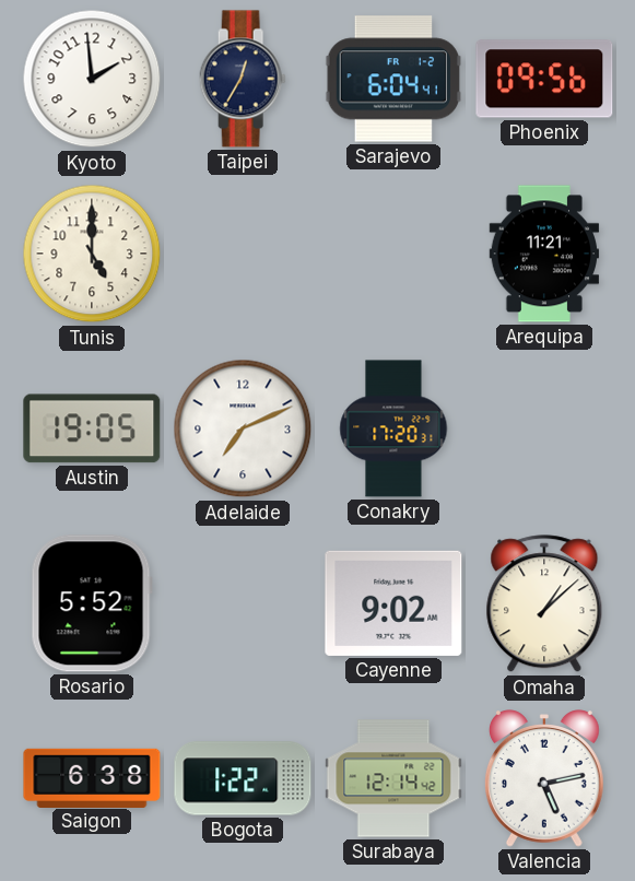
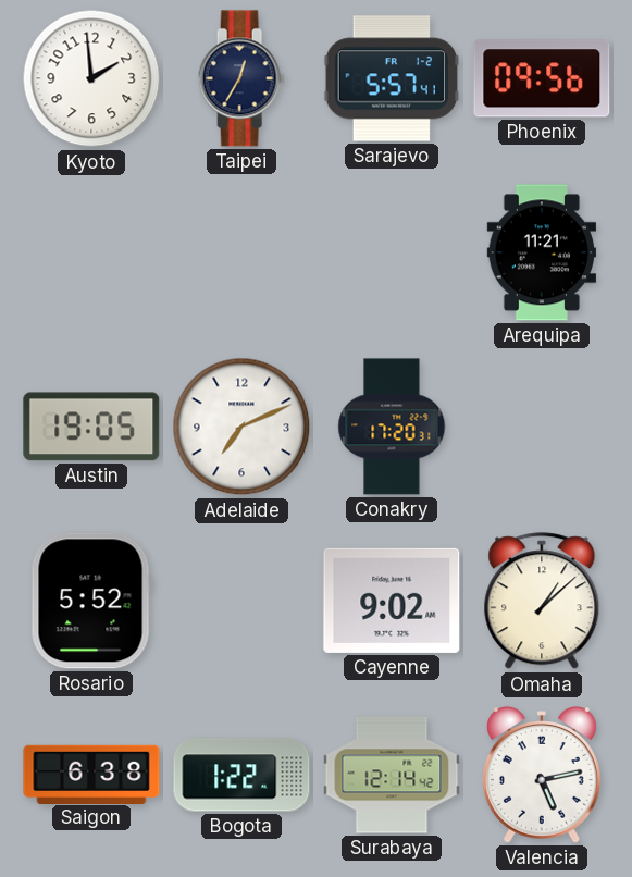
Sarajevo: 6:04 -> 5:57 (391, 78)
Tunis: 5:00 -> none (92, 254)
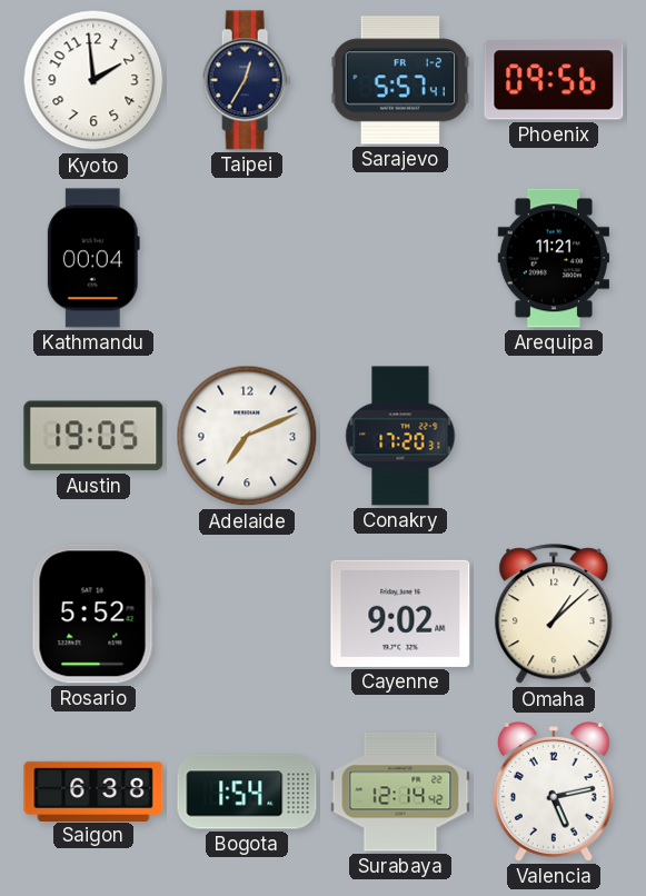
Kathmandu: none -> 00:04 (93, 258)
Bogota: 1:22 -> 1:54 (247, 792)
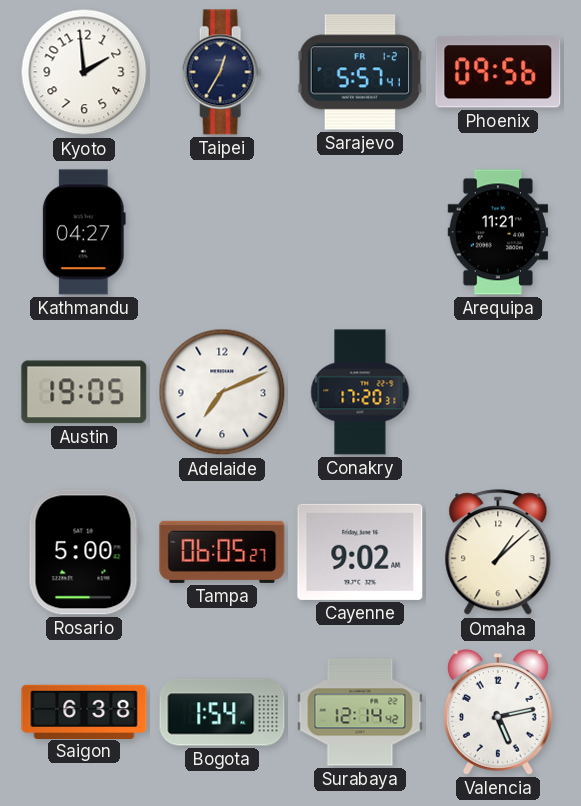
Kathmandu: 00:04 -> 04:27 (84, 232)
Rosario: 5:52 -> 5:00 (84, 552)
Tampa: none -> 06:05 (222, 552)
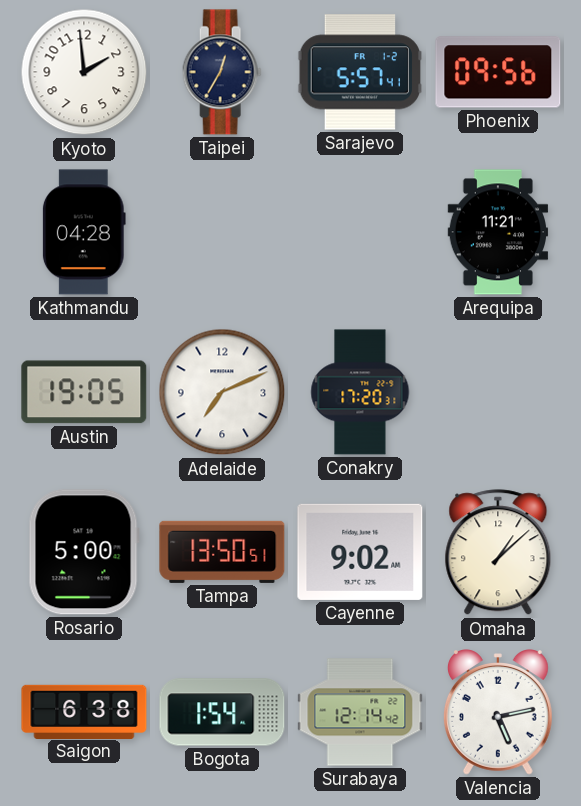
Kathmandu: 04:27 -> 04:28 (84, 232)
Tampa: 06:05 -> 13:50 (222, 552)
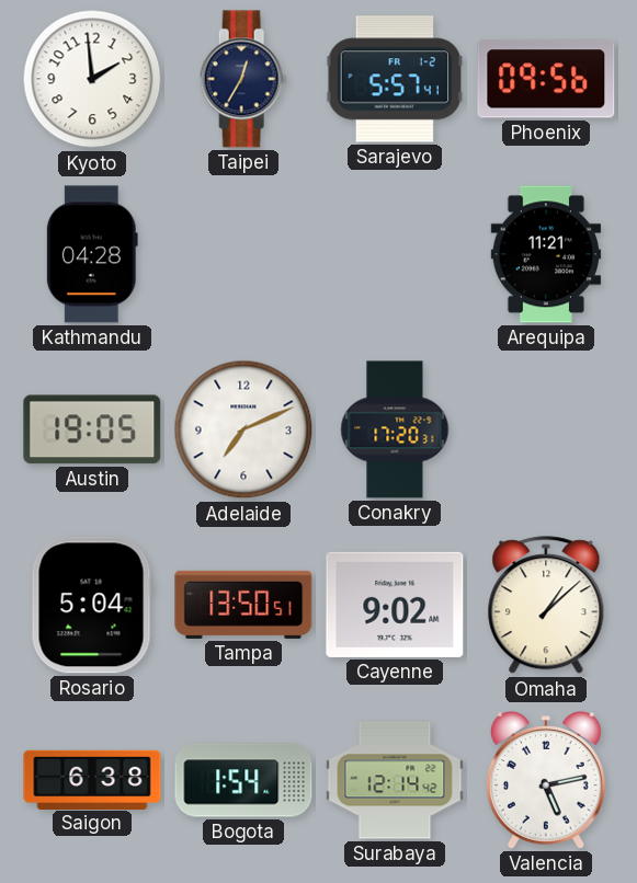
Rosario: 5:00 -> 5:04 (92, 605)
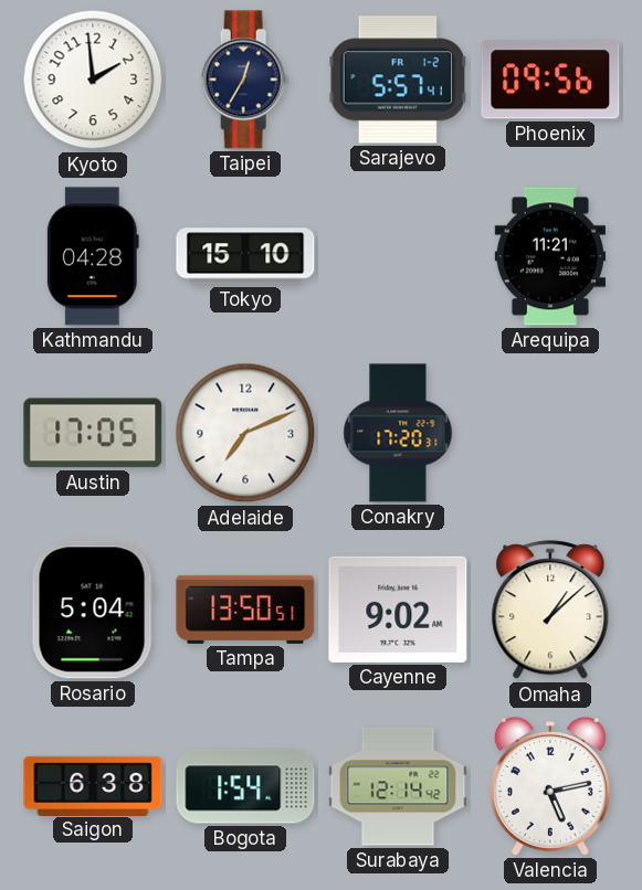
Tokyo: none -> 15:10 (245, 256)
Austin: 19:05 -> 17:05 (93, 433)
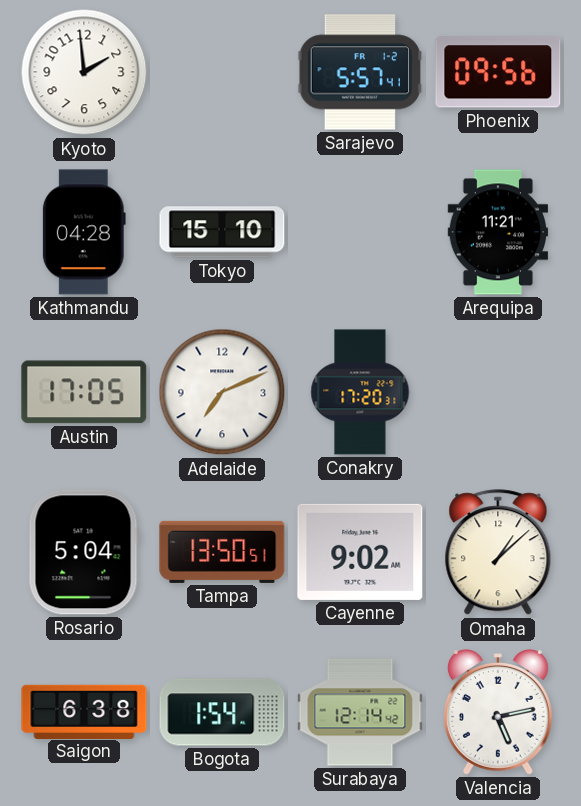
Taipei: 12:35 -> none (245, 80)
